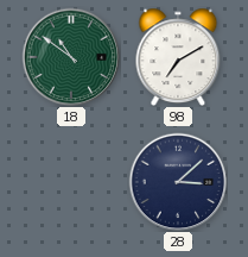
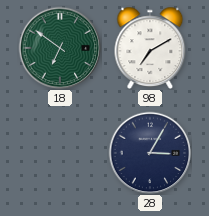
18: 10:51 -> 6:51 (60, 48)
28: 3:08 -> 3:05 (150, 153)
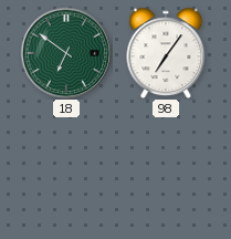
98: 7:10 -> 7:06 (166, 53)
28: 3:05 -> none (150, 153)
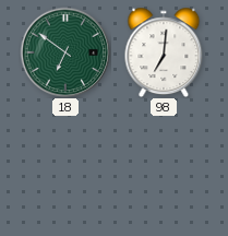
98: 7:06 -> 7:01 (164, 52)
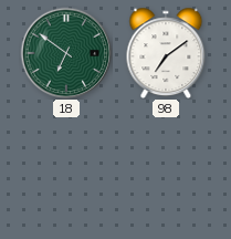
98: 7:01 -> 7:09 (166, 53)
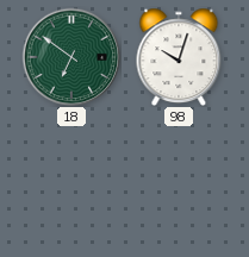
98: 7:09 -> 10:03 (179, 57)
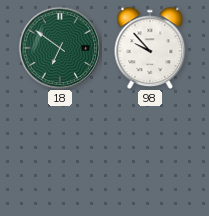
98: 10:03 -> 9:53 (150, 48)
